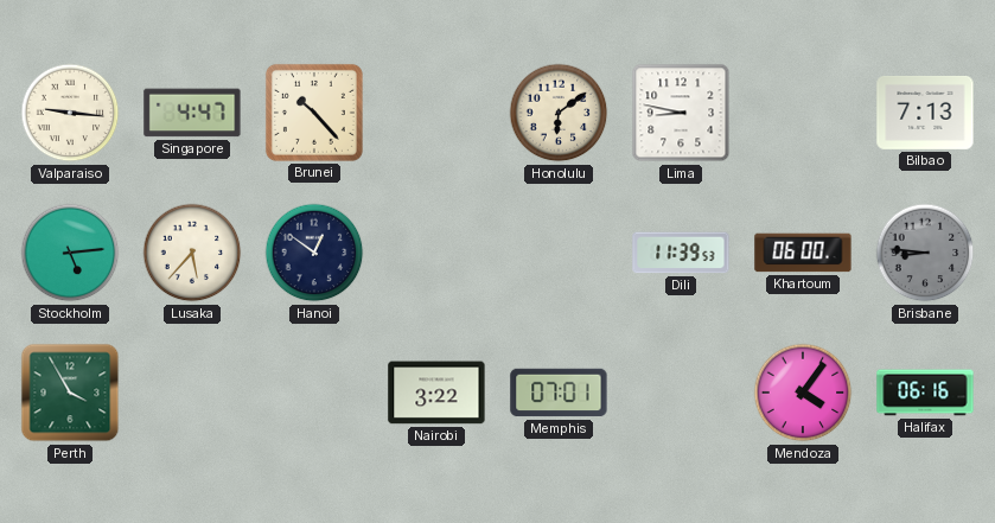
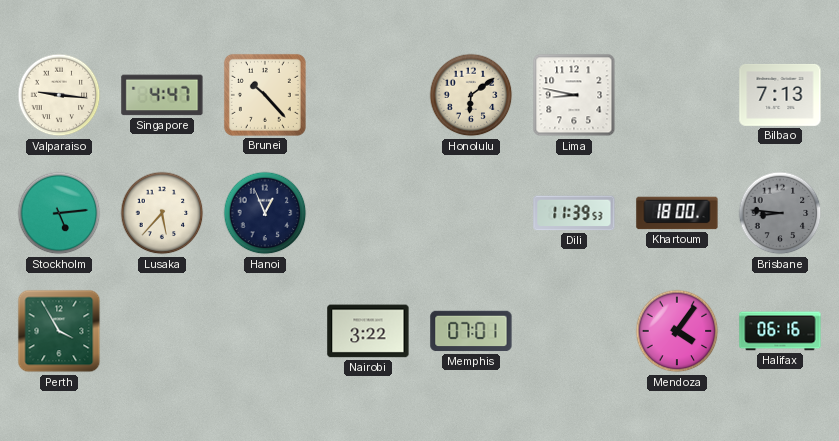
Hanoi: 12:51 -> 12:56 (265, 213)
Khartoum: 06:00 -> 18:00 (677, 213)
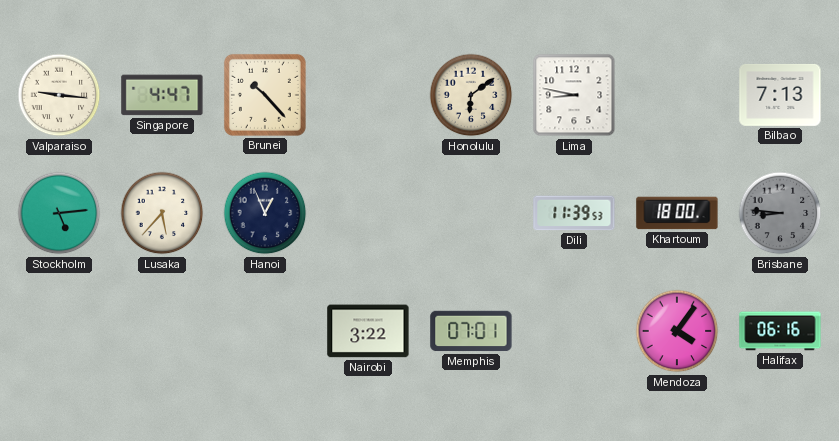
Perth: 3:55 -> none (59, 331)
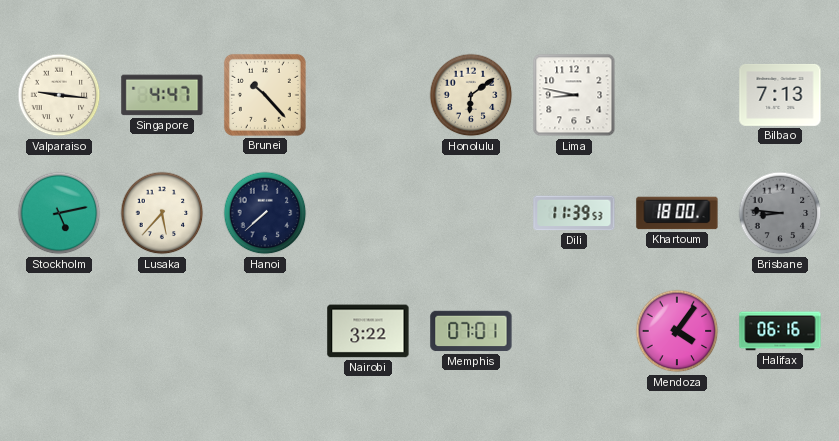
Stockholm: 5:14 -> 5:13 (59, 213)
Hanoi: 12:56 -> 7:38 (265, 213)
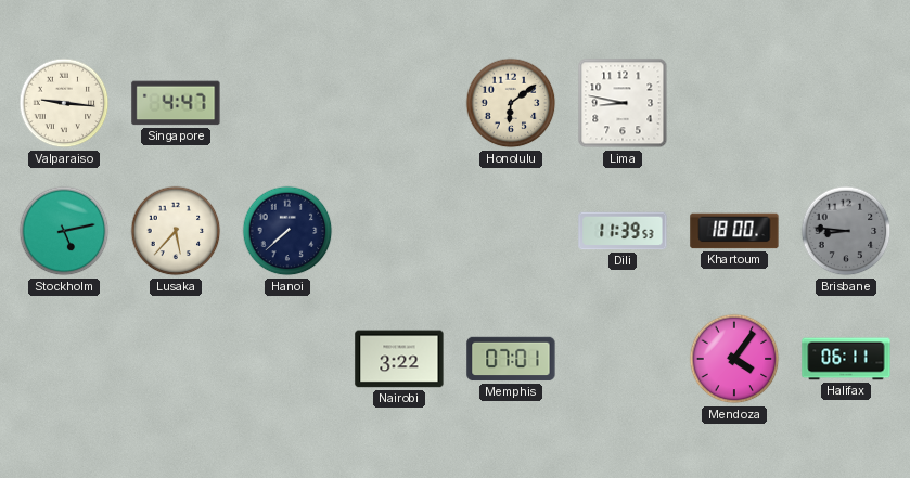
Brunei: 10:23 -> none (265, 95)
Bilbao: 7:13 -> none (780, 95)
Halifax: 06:16 -> 06:11 (846, 359)
